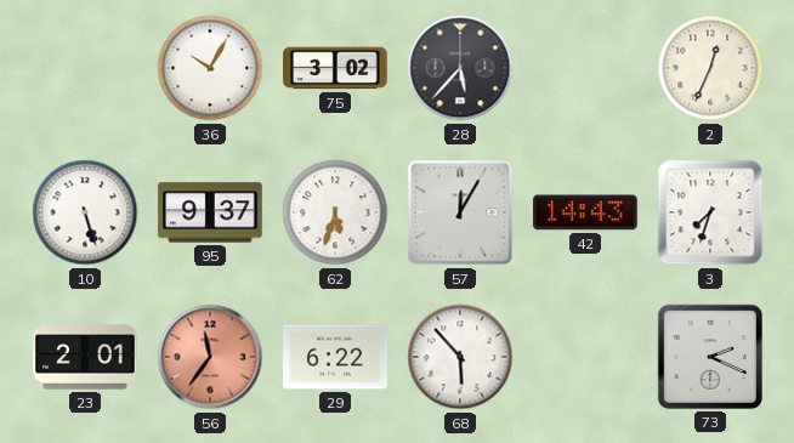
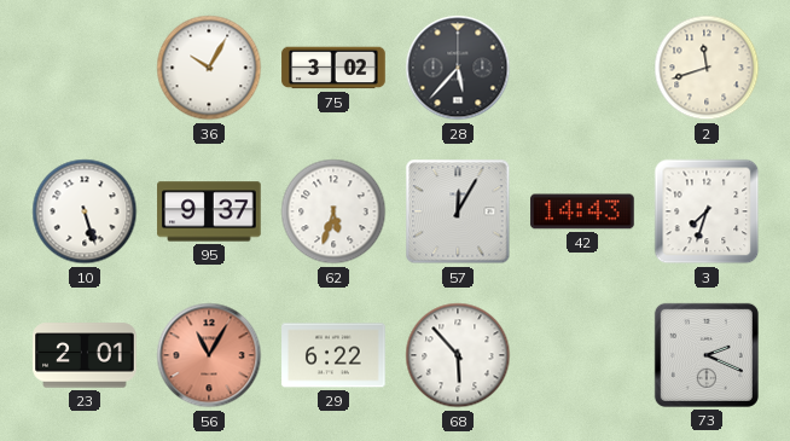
2: 12:34 -> 11:42 (707, 68)
56: 11:36 -> 11:05 (209, 355)
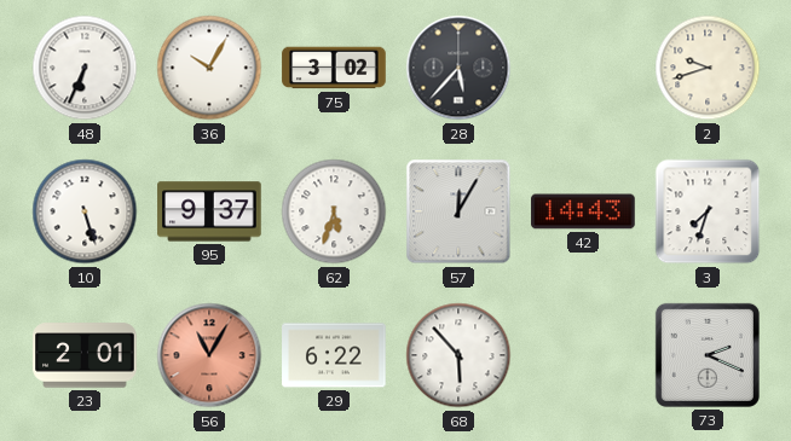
48: none -> 6:34 (85, 68)
2: 11:42 -> 9:42 (708, 68)
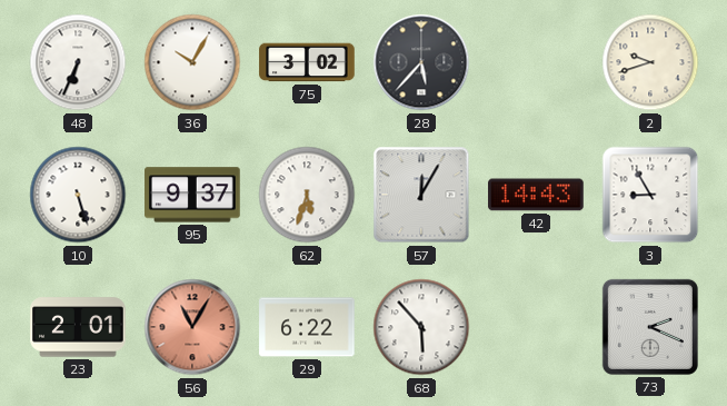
3: 7:33 -> 8:55 (650, 195)
